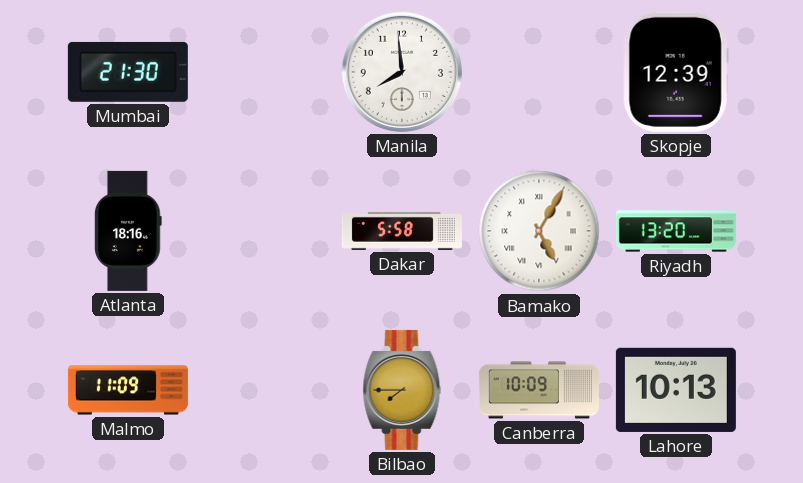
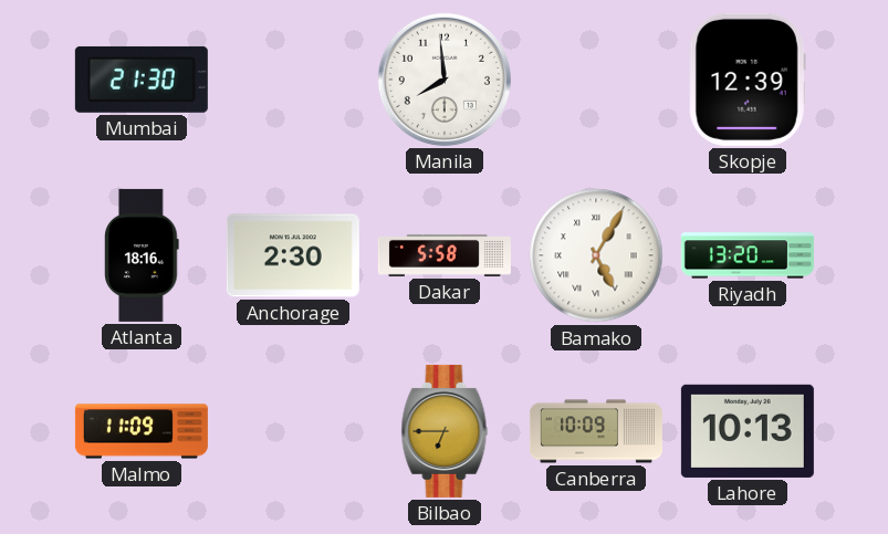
Anchorage: none -> 2:30 (293, 255)
Bilbao: 7:45 -> 6:45 (445, 431)
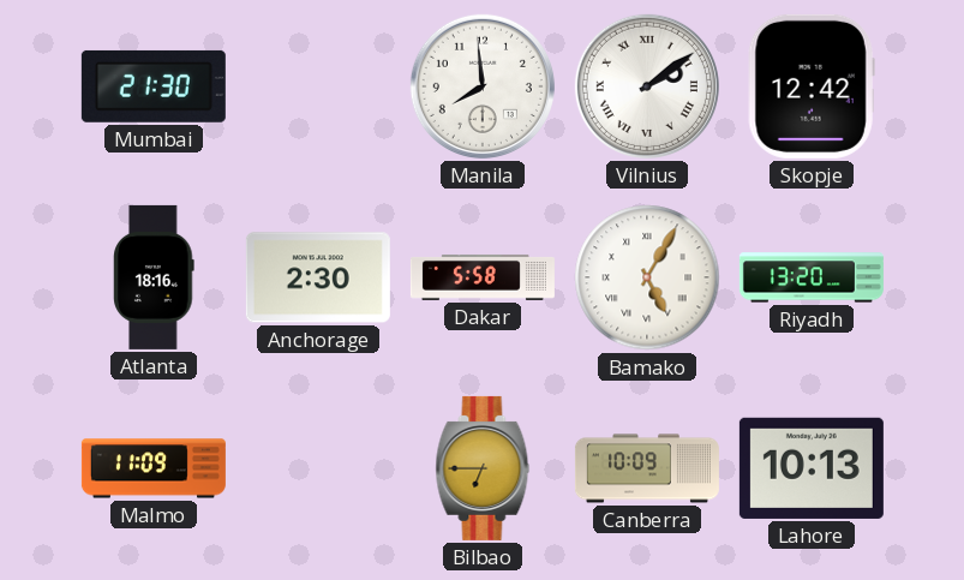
Vilnius: none -> 2:09 (647, 86)
Skopje: 12:39 -> 12:42 (812, 86)
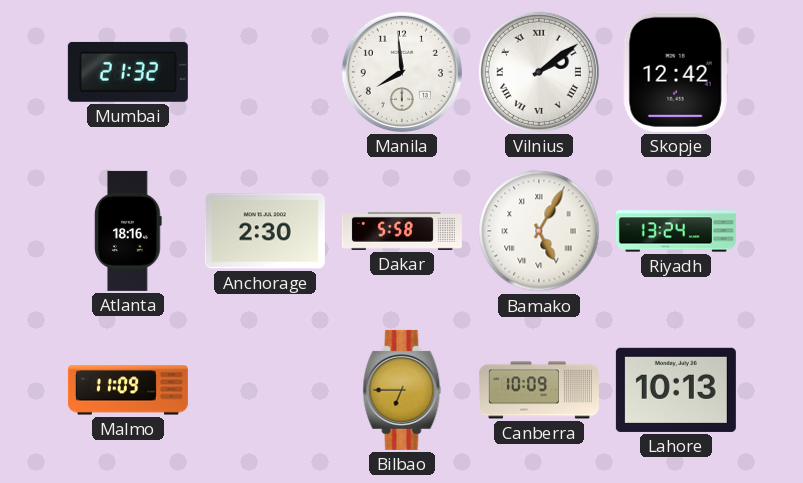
Mumbai: 21:30 -> 21:32 (128, 72)
Riyadh: 13:20 -> 13:24 (676, 231)
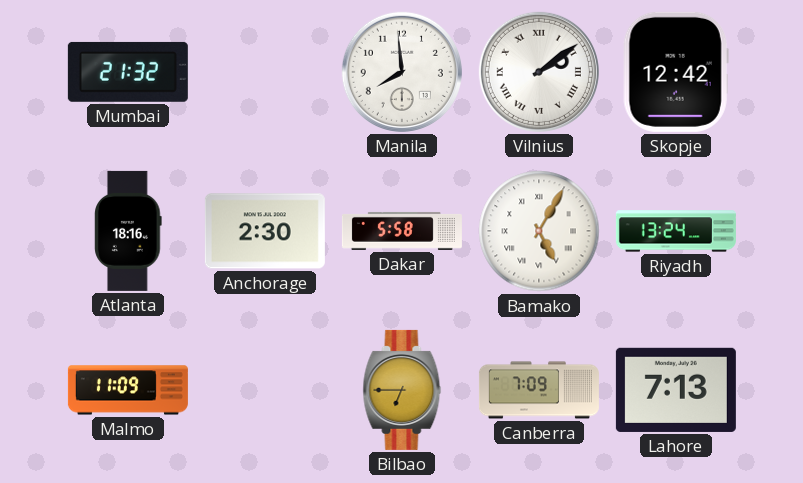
Canberra: 10:09 -> 7:09 (539, 390)
Lahore: 10:13 -> 7:13 (676, 390)
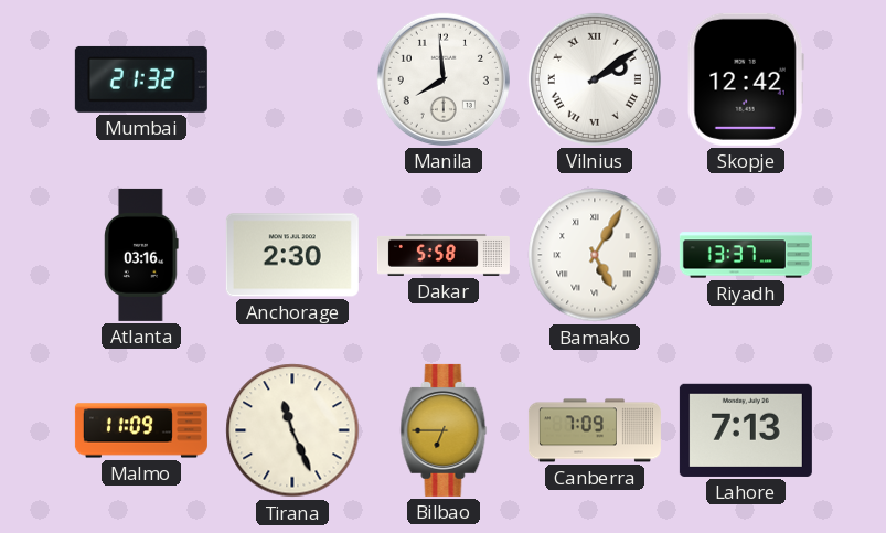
Atlanta: 18:16 -> 03:16 (141, 255)
Riyadh: 13:24 -> 13:37 (746, 255)
Tirana: none -> 11:26 (292, 430)
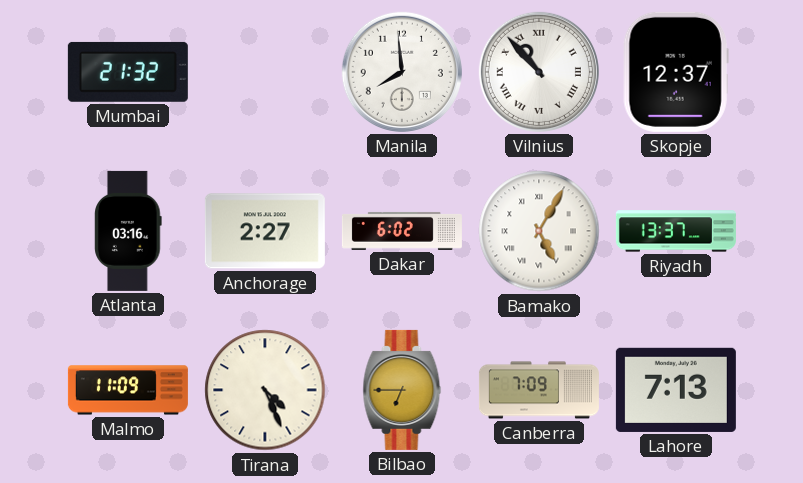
Vilnius: 2:09 -> 10:53 (539, 72)
Skopje: 12:42 -> 12:37 (676, 72)
Anchorage: 2:30 -> 2:27 (265, 231)
Dakar: 5:58 -> 6:02 (402, 231)
Tirana: 11:26 -> 4:26 (265, 390)
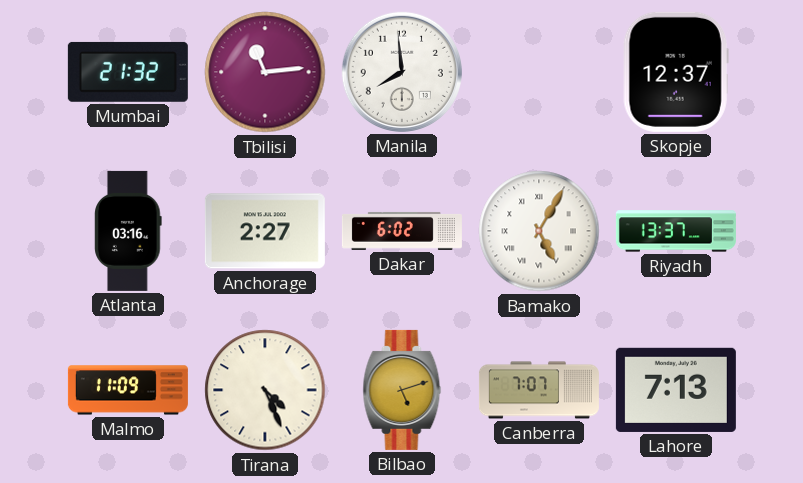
Tbilisi: none -> 11:14 (265, 72)
Vilnius: 10:53 -> none (539, 72)
Bilbao: 6:45 -> 5:12 (402, 390)
Canberra: 7:09 -> 7:07 (539, 390)
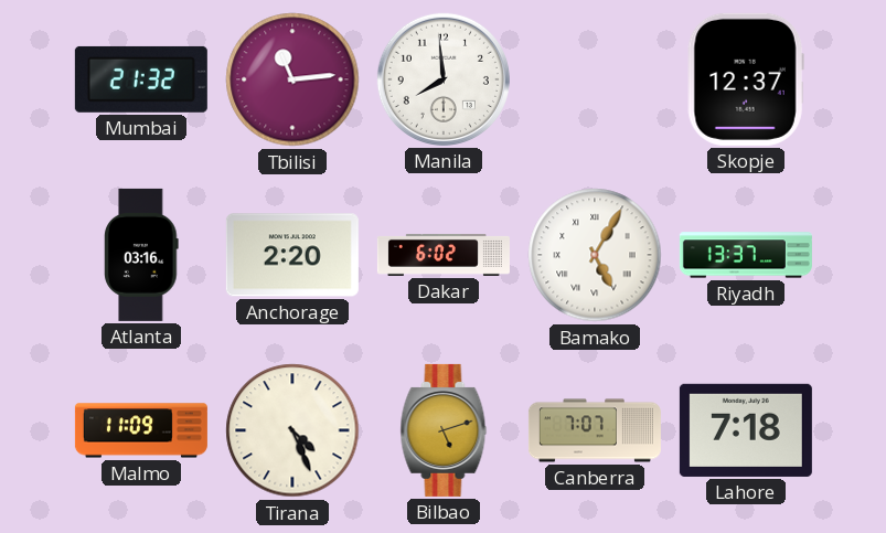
Anchorage: 2:27 -> 2:20 (292, 255)
Lahore: 7:13 -> 7:18 (746, 430)
